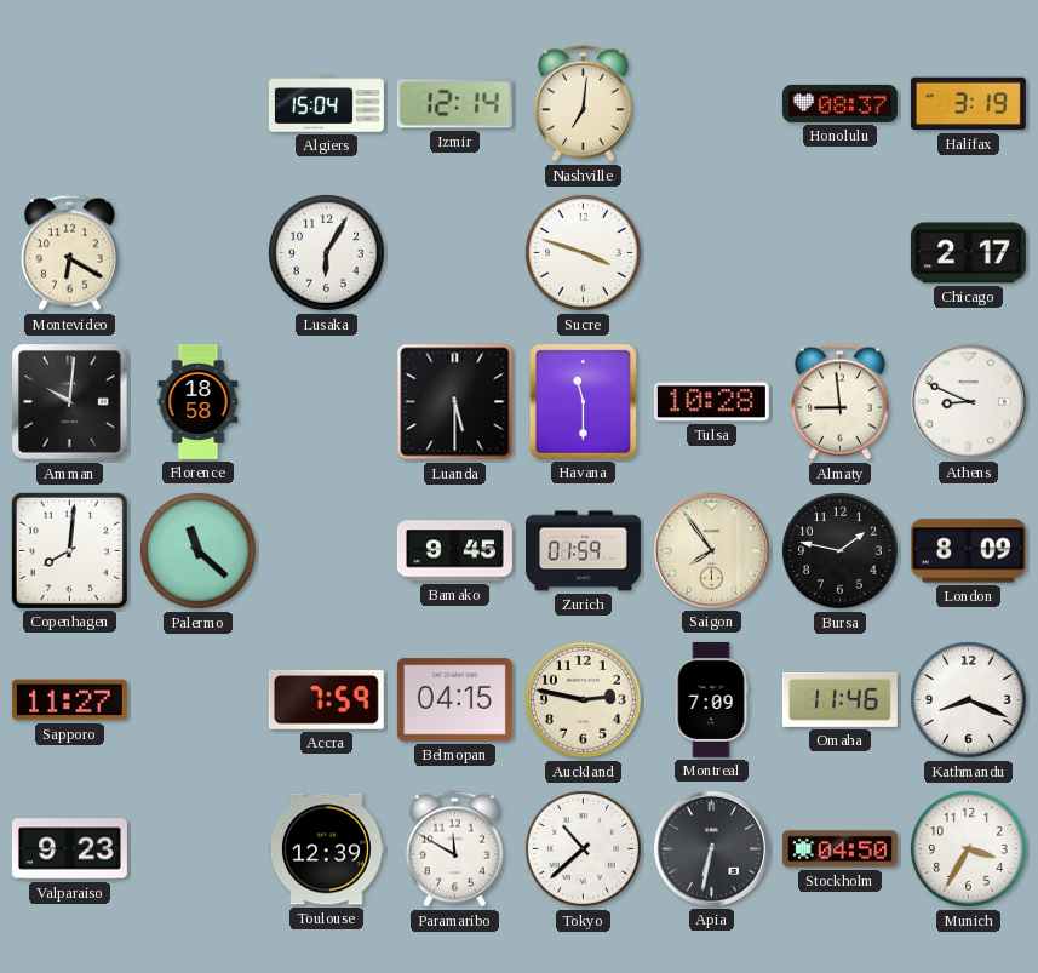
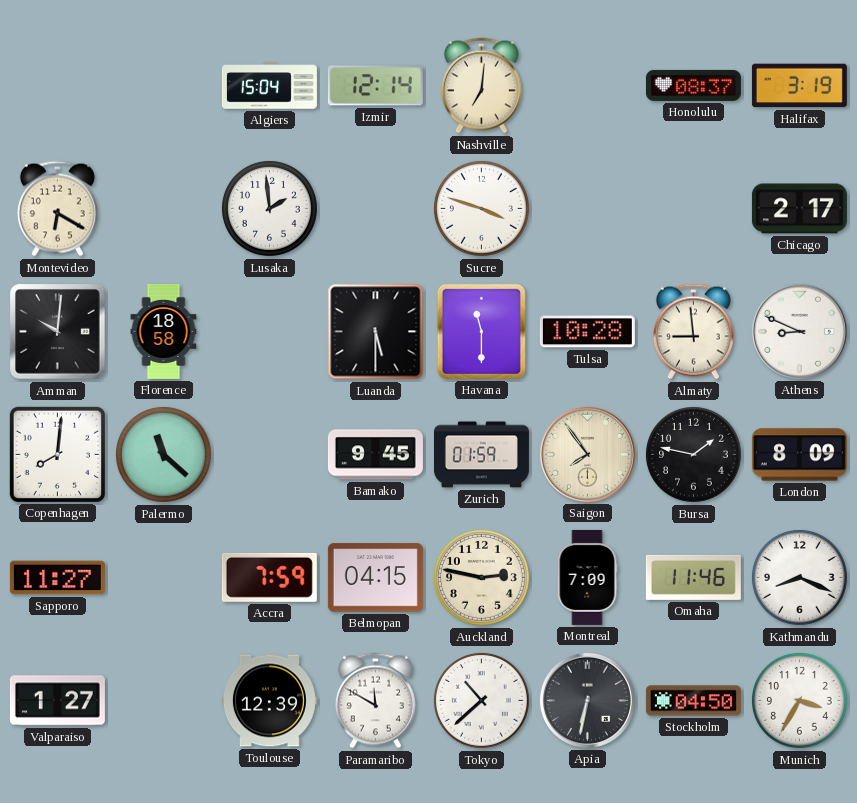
Lusaka: 6:05 -> 1:59 (269, 208)
Valparaiso: 9:23 -> 1:27 (57, 701)
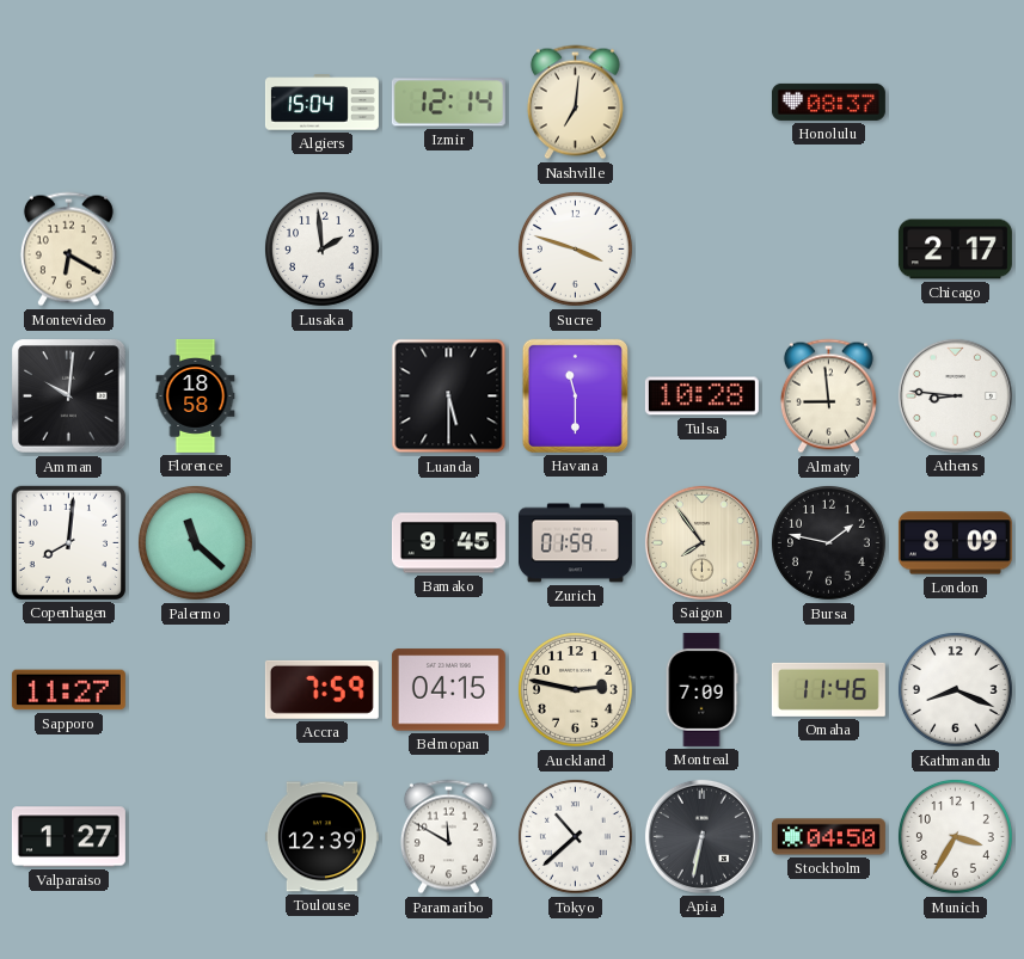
Halifax: 3:19 -> none (799, 86)
Athens: 8:49 -> 8:46 (955, 395)
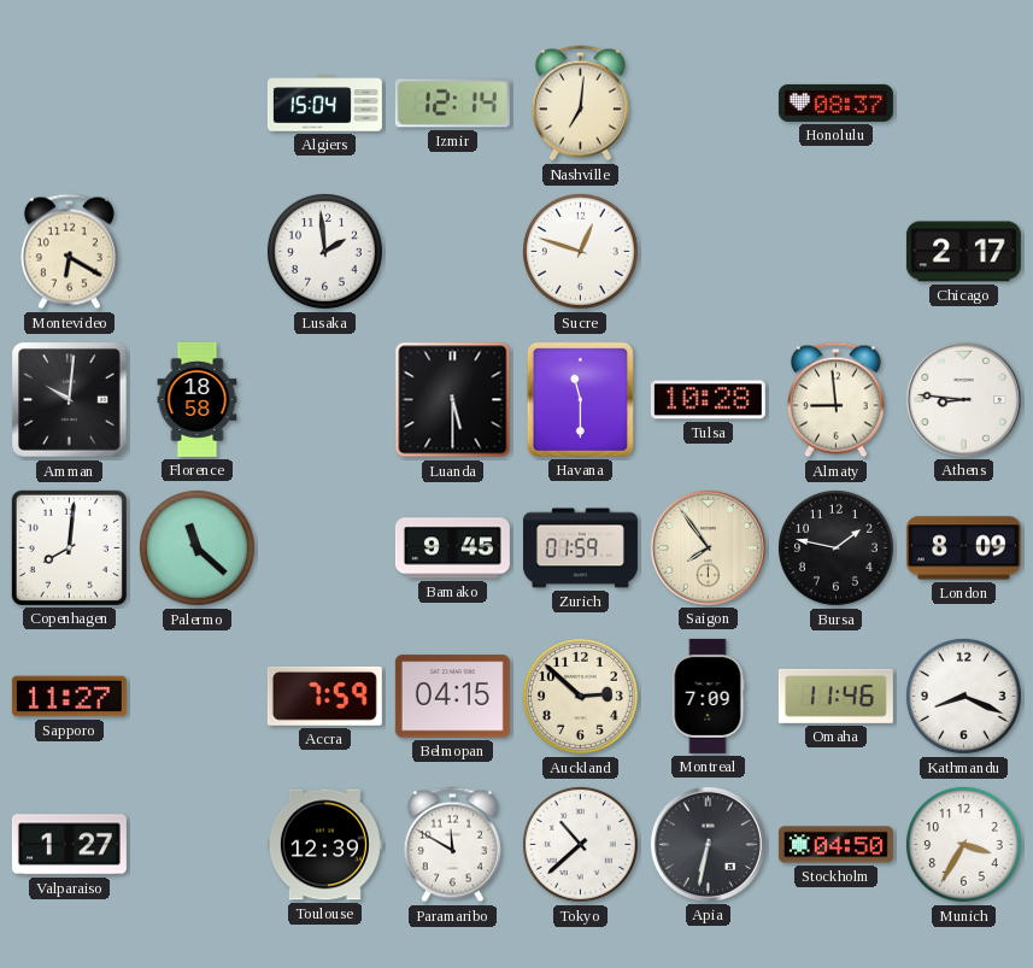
Sucre: 3:48 -> 12:48 (580, 251)
Auckland: 2:47 -> 2:52 (580, 696)
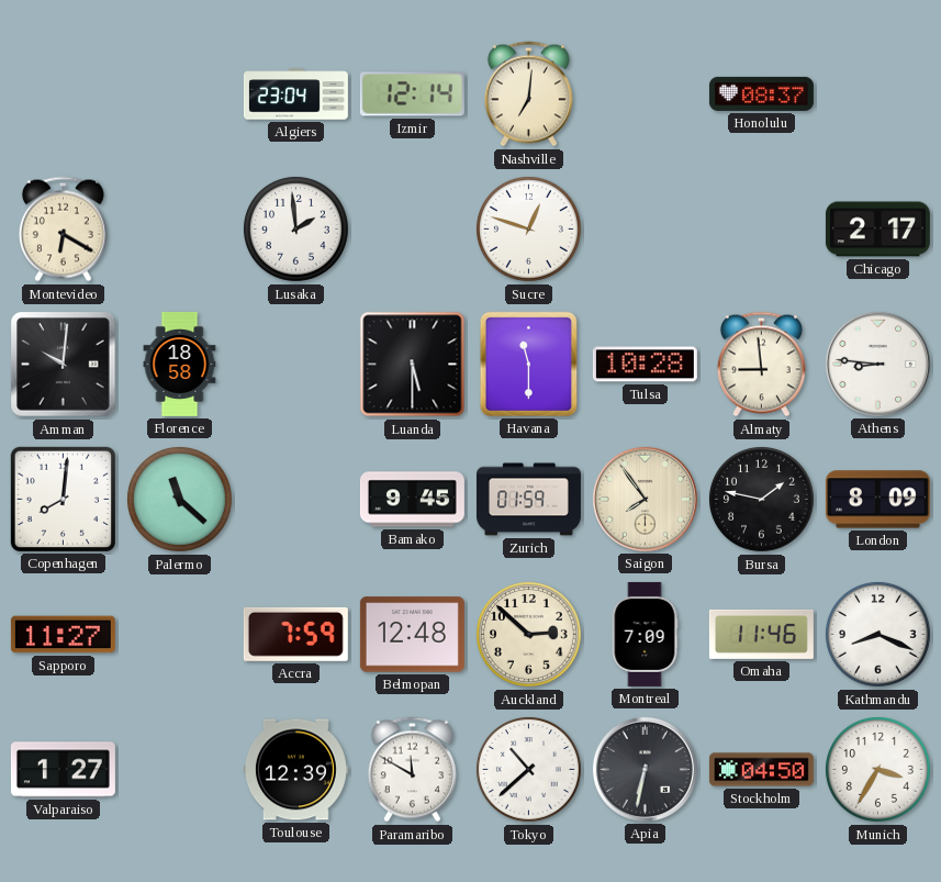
Algiers: 15:04 -> 23:04 (295, 94)
Belmopan: 04:15 -> 12:48 (412, 635)
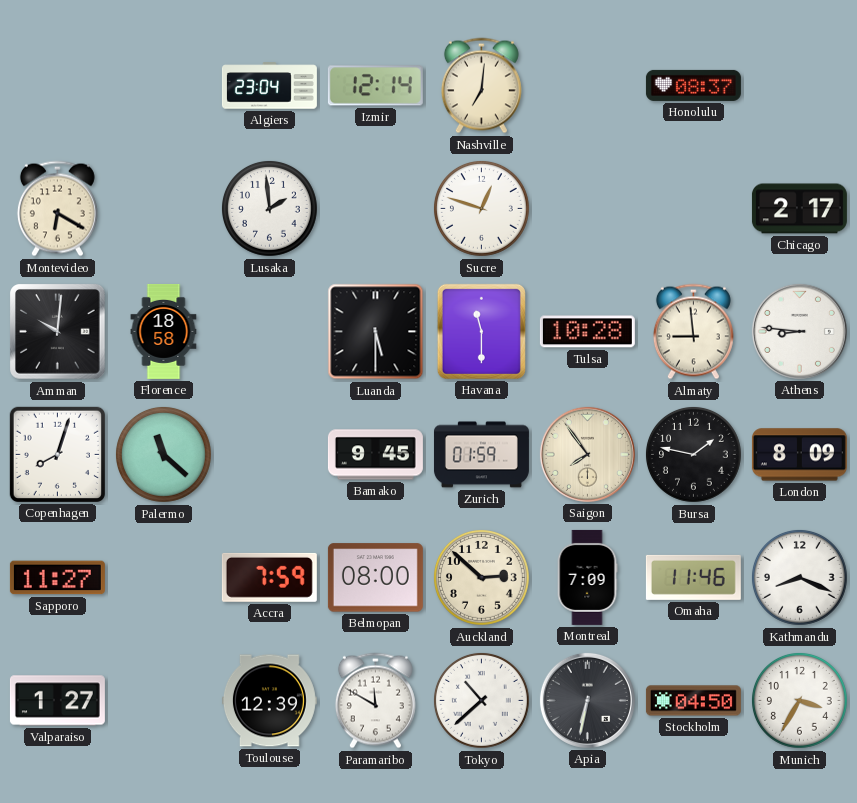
Copenhagen: 8:01 -> 8:03 (57, 454)
Belmopan: 12:48 -> 08:00 (375, 578)
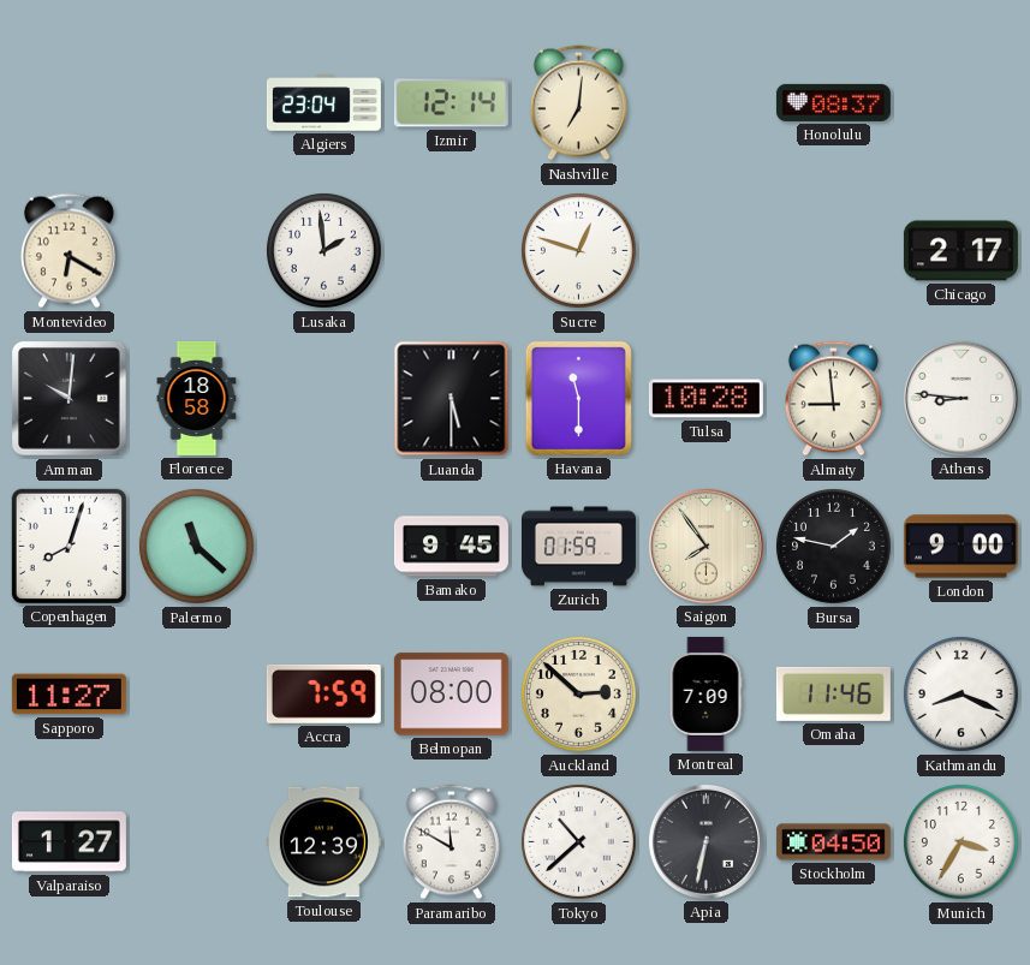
London: 8:09 -> 9:00 (960, 547)
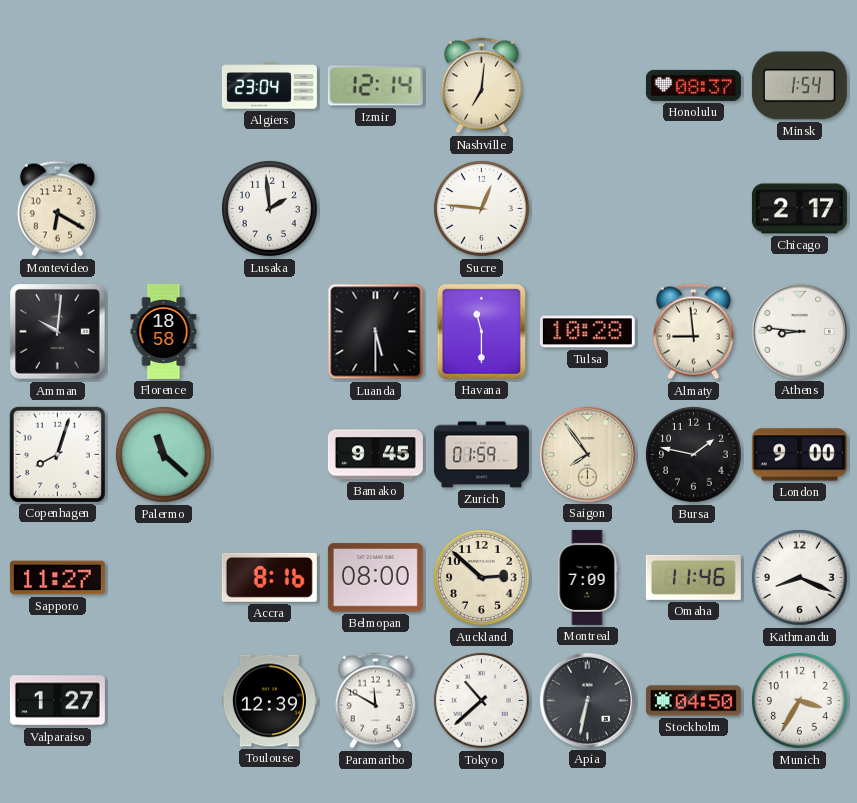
Minsk: none -> 1:54 (799, 86)
Sucre: 12:48 -> 12:46 (481, 208)
Accra: 7:59 -> 8:16 (269, 577)
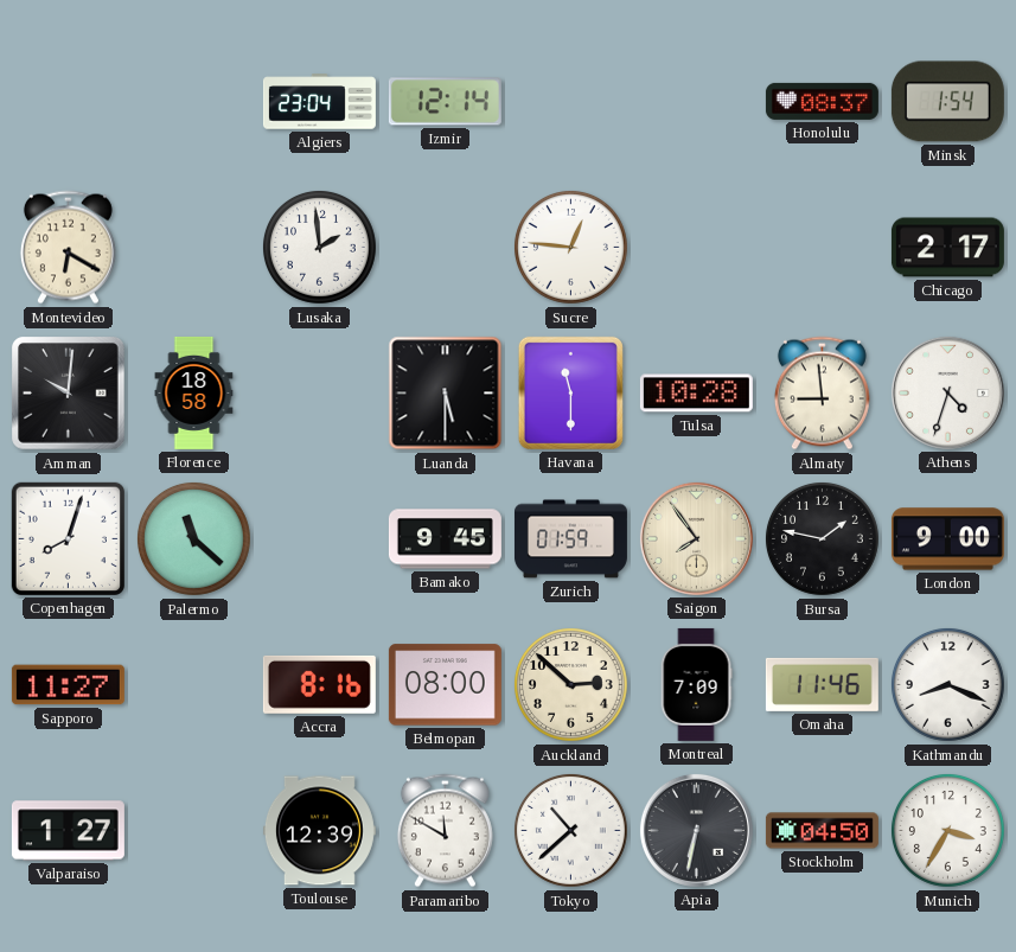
Nashville: 7:01 -> none (481, 86)
Athens: 8:46 -> 4:33 (947, 392)
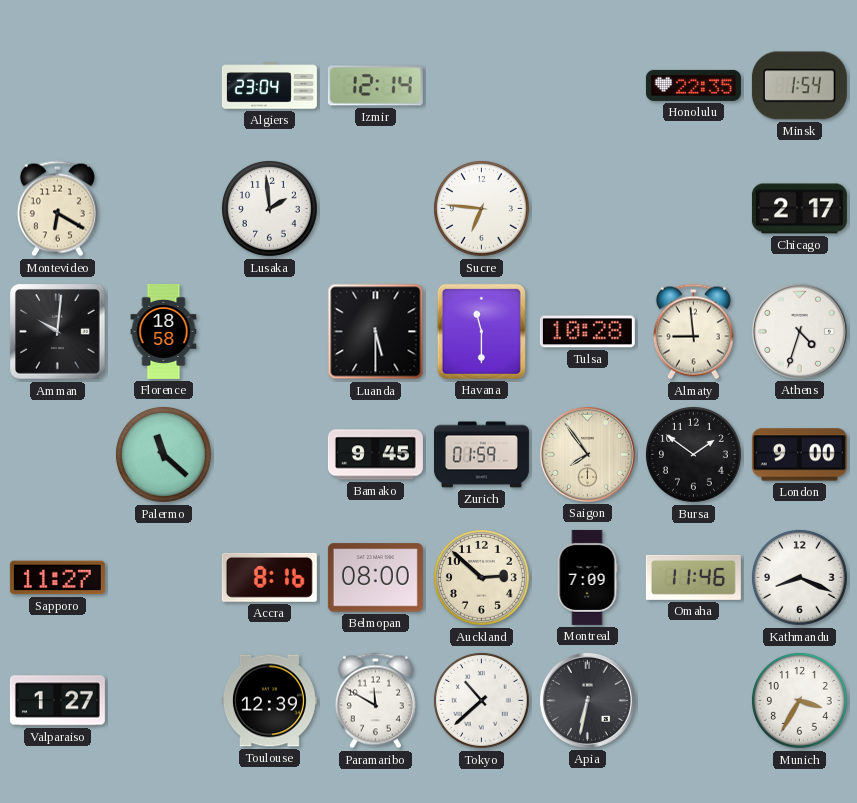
Honolulu: 08:37 -> 22:35 (693, 85)
Sucre: 12:46 -> 6:46 (481, 208)
Copenhagen: 8:03 -> none (68, 538)
Bursa: 1:47 -> 1:51 (693, 454)
Stockholm: 04:50 -> none (822, 831)
